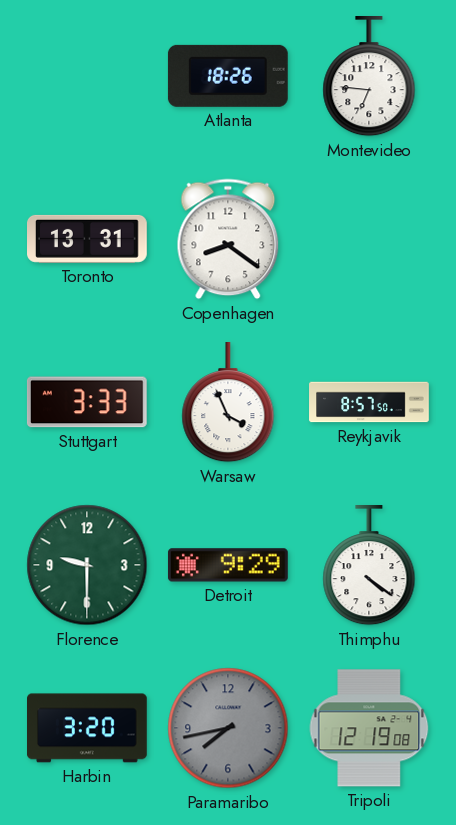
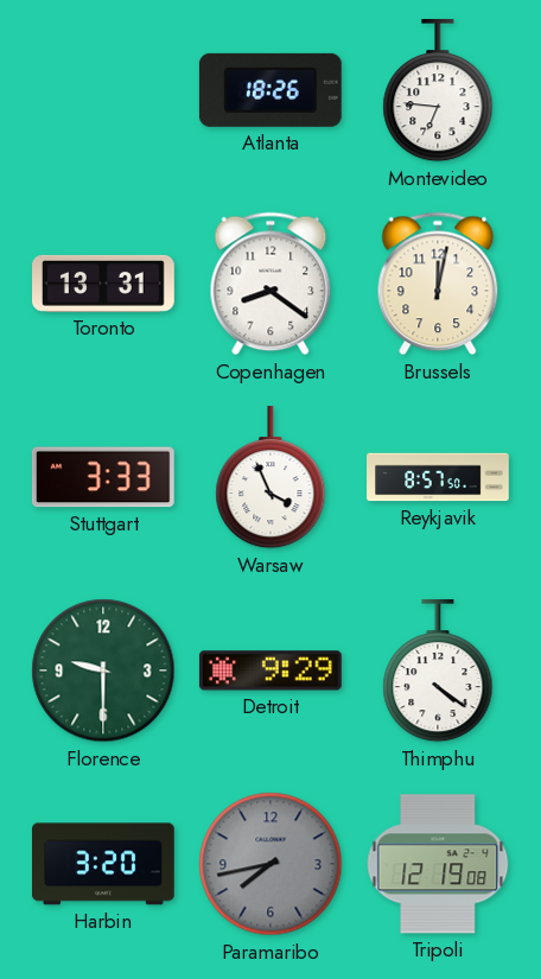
Brussels: none -> 12:02 (438, 284)
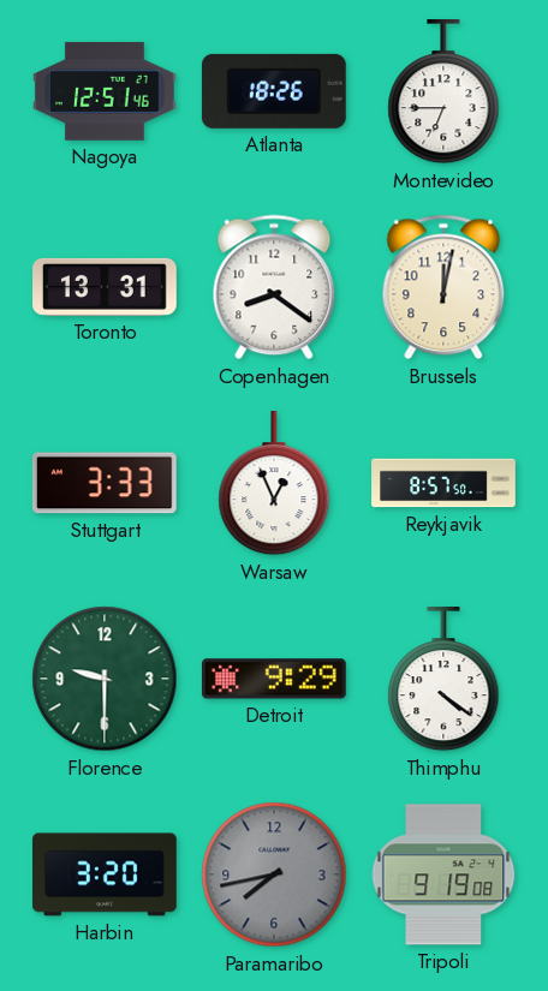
Nagoya: none -> 12:51 (105, 91)
Montevideo: 6:46 -> 6:45 (443, 92)
Warsaw: 3:56 -> 12:56 (274, 484)
Tripoli: 12:19 -> 9:19 (443, 874)
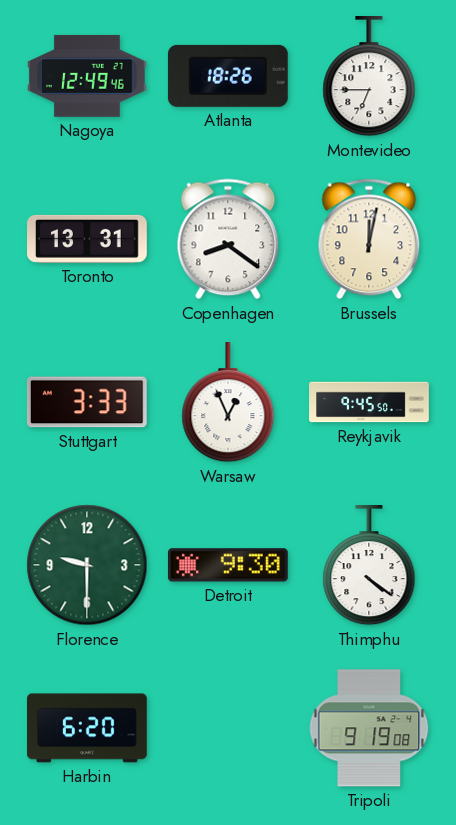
Nagoya: 12:51 -> 12:49 (87, 76)
Reykjavik: 8:57 -> 9:45 (369, 402)
Detroit: 9:29 -> 9:30 (228, 565)
Harbin: 3:20 -> 6:20 (88, 728)
Paramaribo: 7:43 -> none (274, 874)
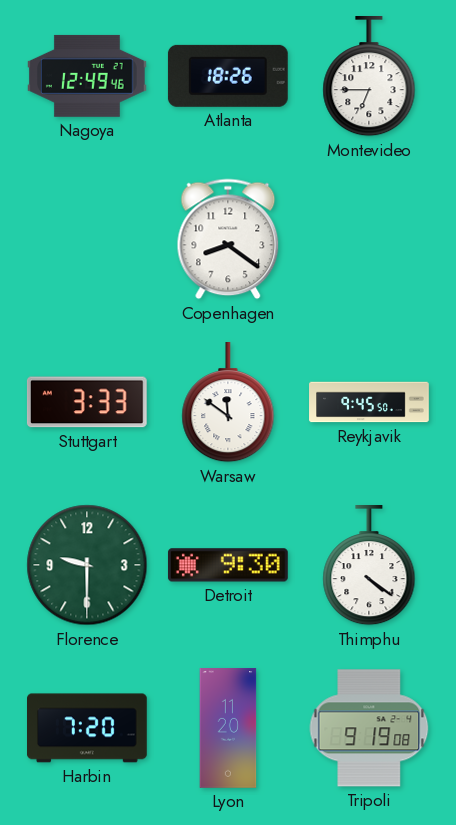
Toronto: 13:31 -> none (88, 239)
Brussels: 12:02 -> none (369, 239)
Warsaw: 12:56 -> 11:51 (228, 403)
Harbin: 6:20 -> 7:20 (88, 728)
Lyon: none -> 11:20 (228, 728)
